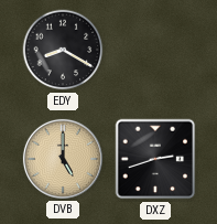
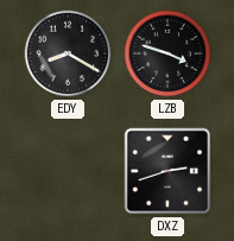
LZB: none -> 3:48 (167, 53)
DVB: 5:00 -> none (63, 159)
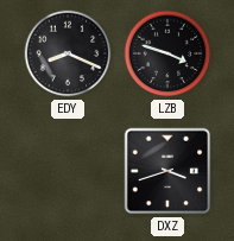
EDY: 8:20 -> 8:19 (68, 53)
DXZ: 2:42 -> 3:42 (167, 171)
